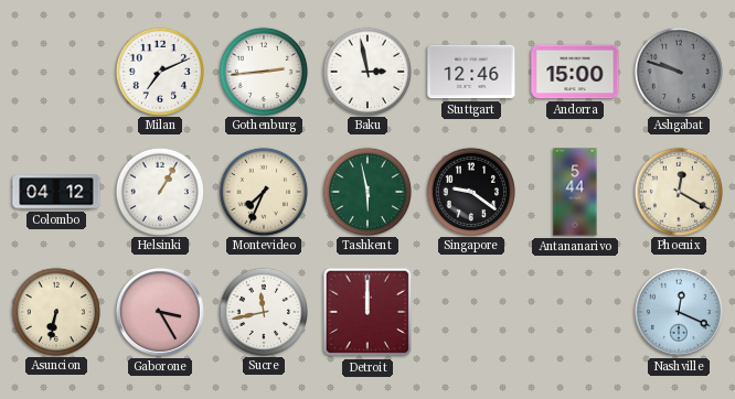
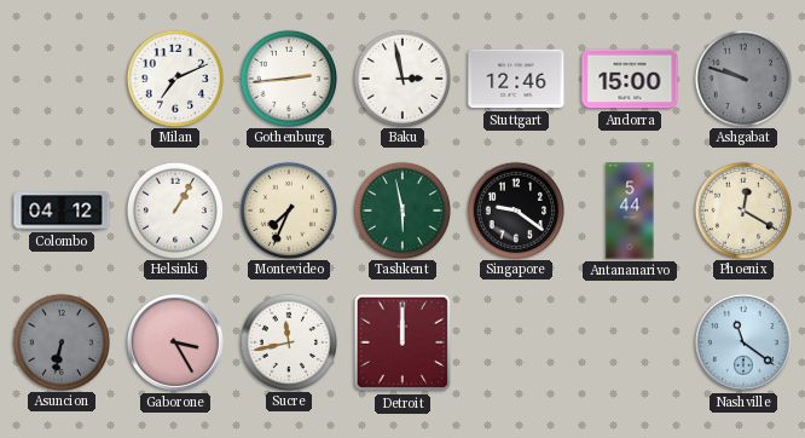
Asuncion dial: cream -> grey (60, 341)
Nashville: 12:19 -> 11:21 (743, 342)
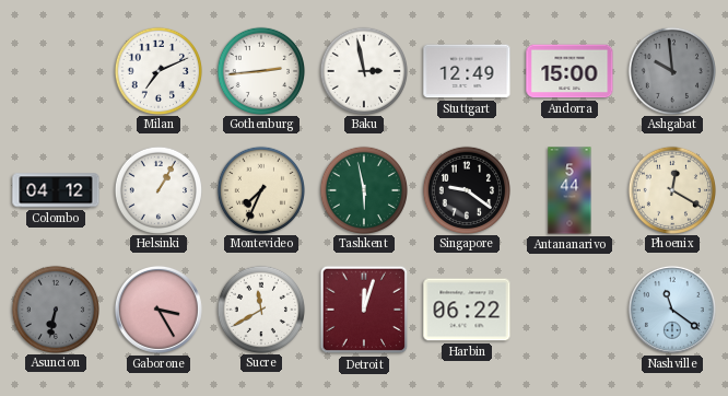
Stuttgart: 12:46 -> 12:49 (467, 71)
Ashgabat: 9:48 -> 9:59 (671, 70)
Sucre: 11:43 -> 11:40 (260, 308)
Detroit: 12:00 -> 12:03 (364, 310)
Harbin: none -> 06:22 (467, 310)
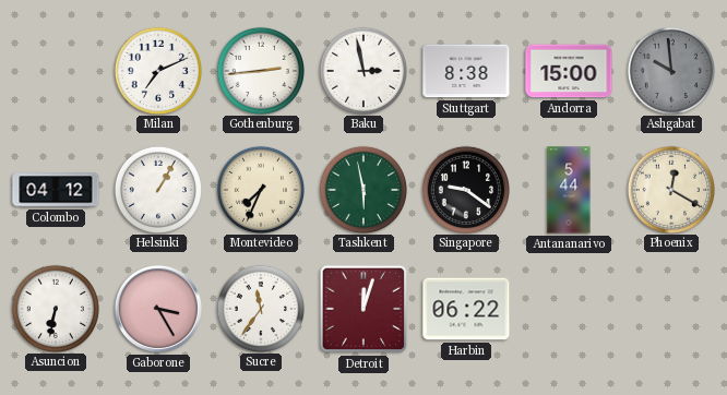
Stuttgart: 12:49 -> 8:38 (466, 71)
Asuncion dial: grey -> white (55, 308)
Sucre: 11:40 -> 11:36 (260, 308)
Nashville: 11:21 -> none (672, 310)
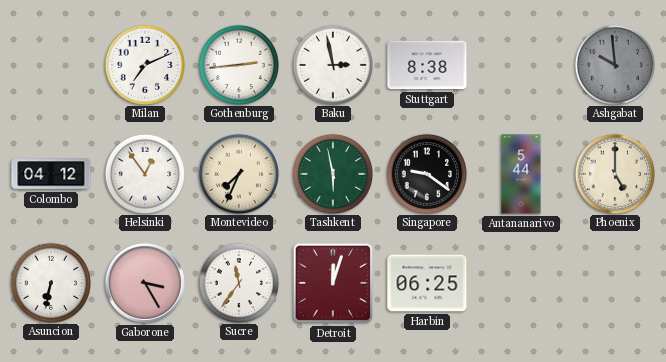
Andorra: 15:00 -> none (569, 71)
Helsinki: 1:05 -> 12:54 (144, 173)
Phoenix: 12:20 -> 5:00 (614, 173)
Harbin: 06:22 -> 06:25 (427, 283)
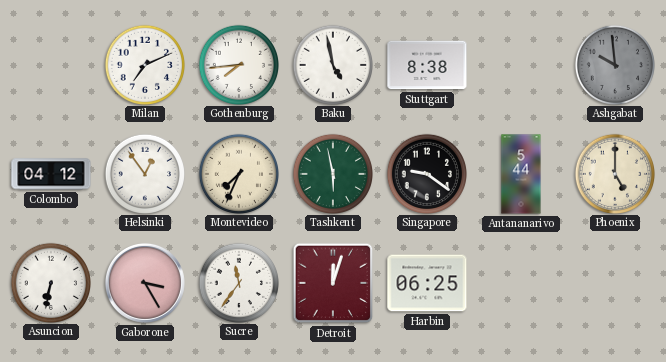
Gothenburg: 2:44 -> 7:44 (238, 64)
Baku: 2:58 -> 4:58 (332, 64)
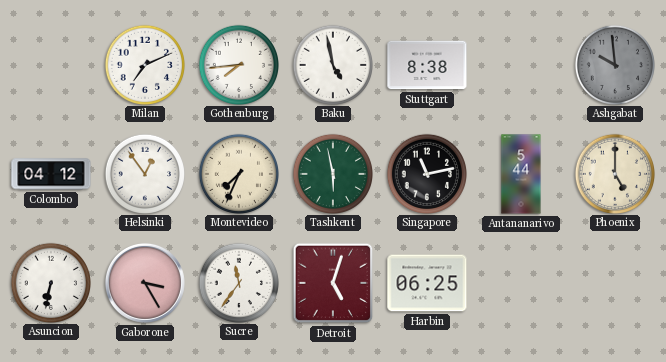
Singapore: 9:21 -> 11:13 (426, 173)
Detroit: 12:03 -> 5:03 (333, 283)
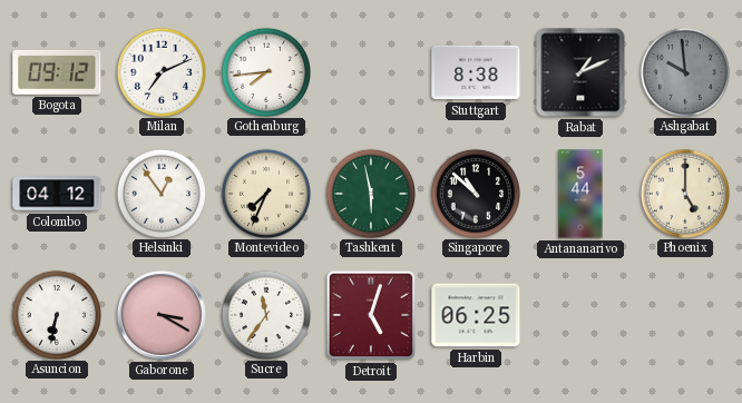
Bogota: none -> 09:12 (57, 72)
Baku: 4:58 -> none (332, 64)
Rabat: none -> 1:11 (580, 72)
Singapore: 11:13 -> 10:52 (475, 193)
Gaborone: 3:25 -> 3:20 (162, 315)
